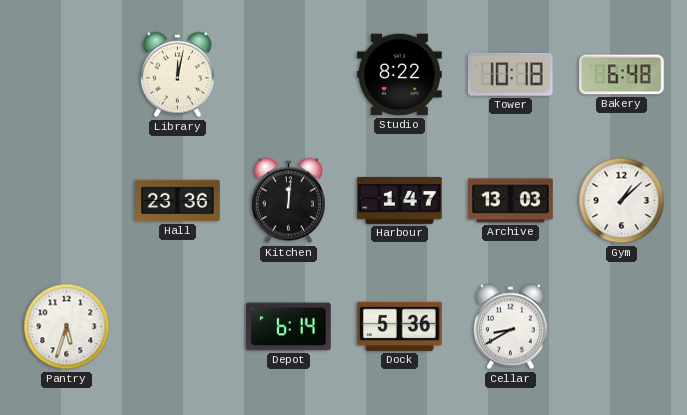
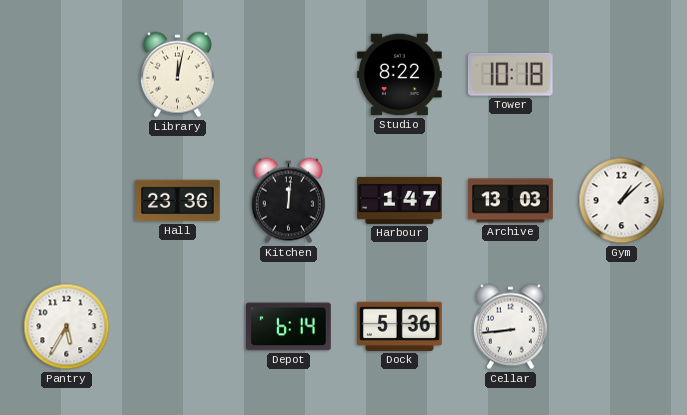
Bakery: 6:48 -> none (622, 75)
Pantry: 5:33 -> 5:35 (67, 327)
Cellar: 8:40 -> 8:44 (510, 327)
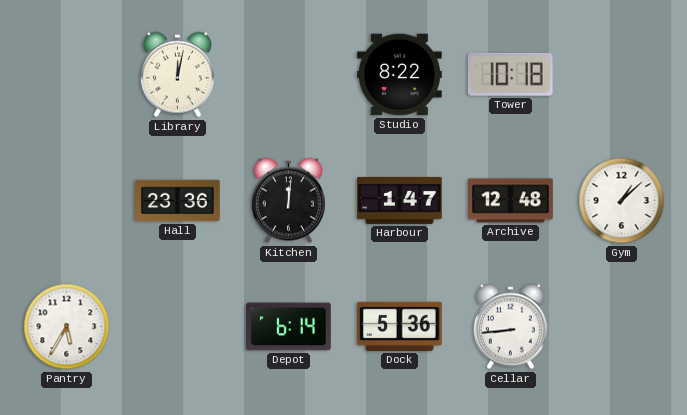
Archive: 13:03 -> 12:48 (511, 201)
